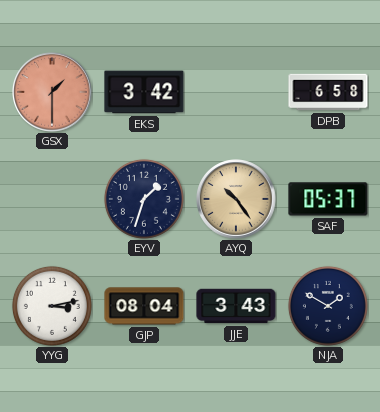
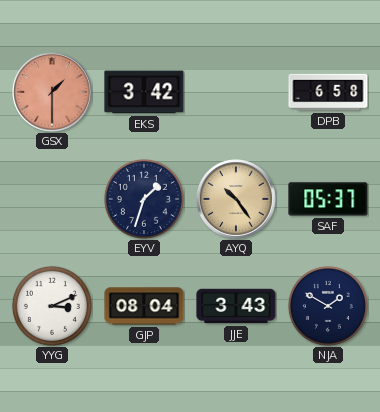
YYG: 3:13 -> 3:11 (52, 306)
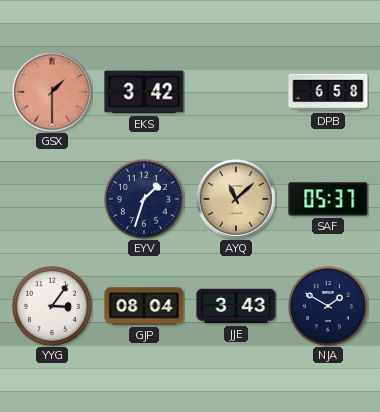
AYQ: 10:24 -> 11:08 (236, 199)
YYG: 3:11 -> 3:06 (52, 306)
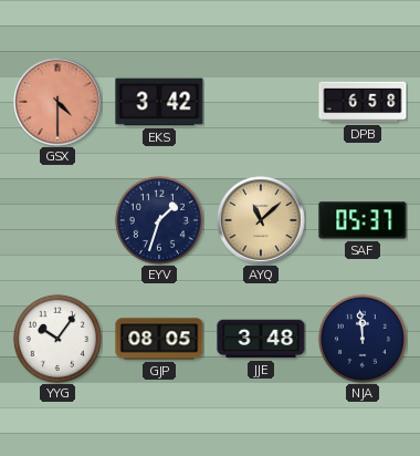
GSX: 1:30 -> 4:30 (57, 102)
YYG: 3:06 -> 10:06 (57, 339)
GJP: 08:04 -> 08:05 (159, 339)
JJE: 3:43 -> 3:48 (261, 339)
NJA: 1:50 -> 11:59 (363, 339)
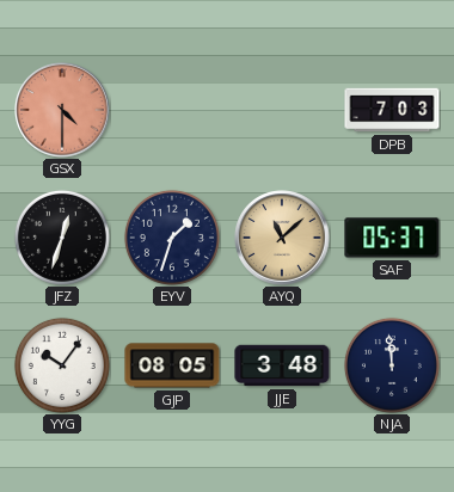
EKS: 3:42 -> none (159, 102)
DPB: 6:58 -> 7:03 (392, 110)
JFZ: none -> 12:33 (62, 238)
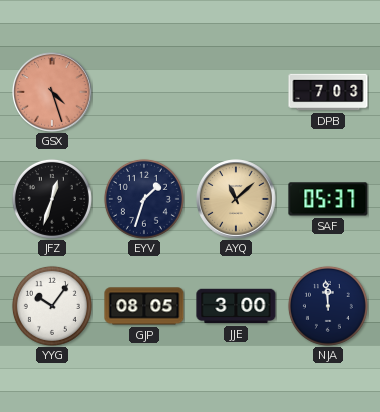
GSX: 4:30 -> 4:27 (52, 92)
JJE: 3:48 -> 3:00 (236, 306)
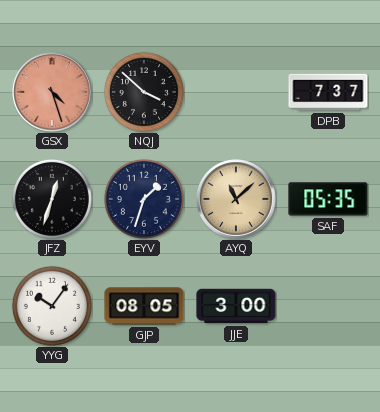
NQJ: none -> 3:52 (144, 92)
DPB: 7:03 -> 7:37 (328, 92)
SAF: 05:37 -> 05:35 (328, 199)
NJA: 11:59 -> none (328, 306)
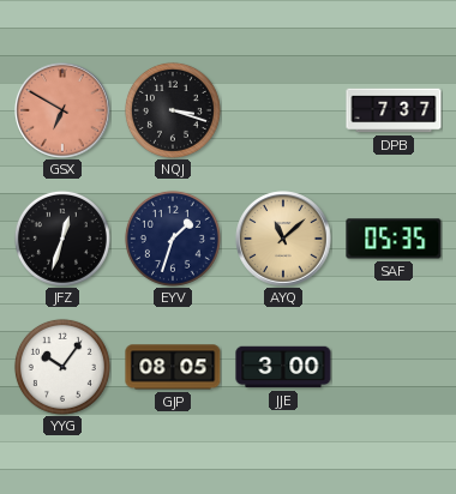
GSX: 4:27 -> 6:50 (62, 110)
NQJ: 3:52 -> 3:18 (173, 110)
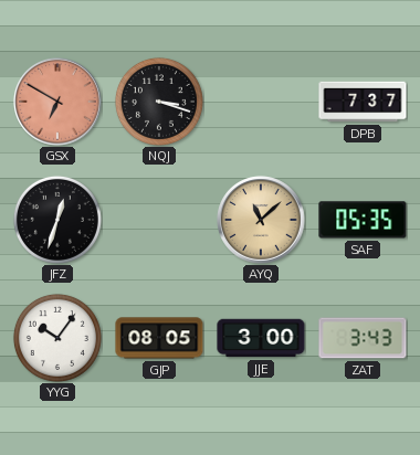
EYV: 1:33 -> none (173, 239)
ZAT: none -> 3:43 (363, 338)
